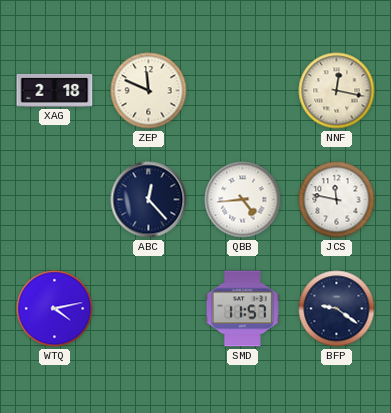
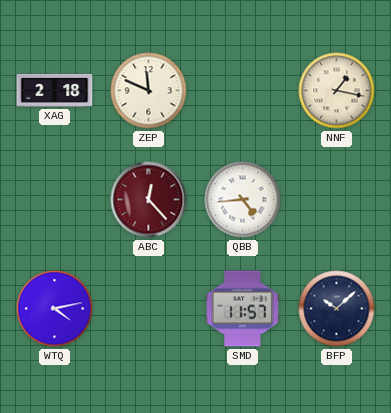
NNF: 12:17 -> 1:17 (337, 91)
ABC dial: navy -> burgundy (149, 200)
JCS: 11:47 -> none (337, 200)
BFP: 9:21 -> 10:08 (337, 309)
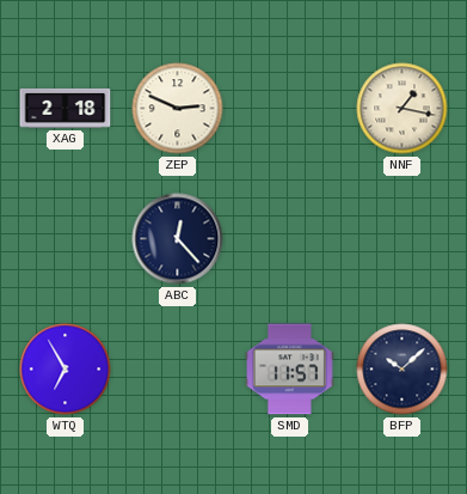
ZEP: 11:49 -> 2:49 (178, 109)
ABC dial: burgundy -> navy (178, 239)
QBB: 4:44 -> none (243, 200)
WTQ: 4:13 -> 6:55 (66, 370)
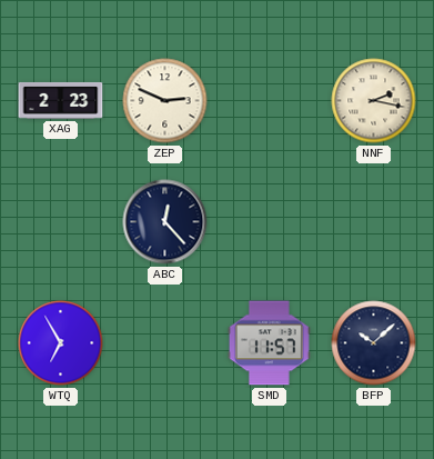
XAG: 2:18 -> 2:23 (61, 101)
NNF: 1:17 -> 2:17 (374, 101)
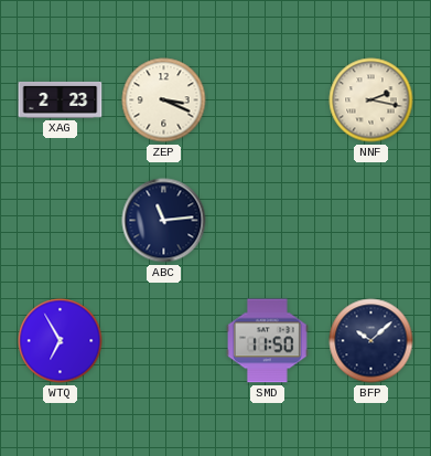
ZEP: 2:49 -> 3:19 (164, 100)
ABC: 12:23 -> 11:14 (164, 221)
SMD: 11:57 -> 11:50 (268, 341)
